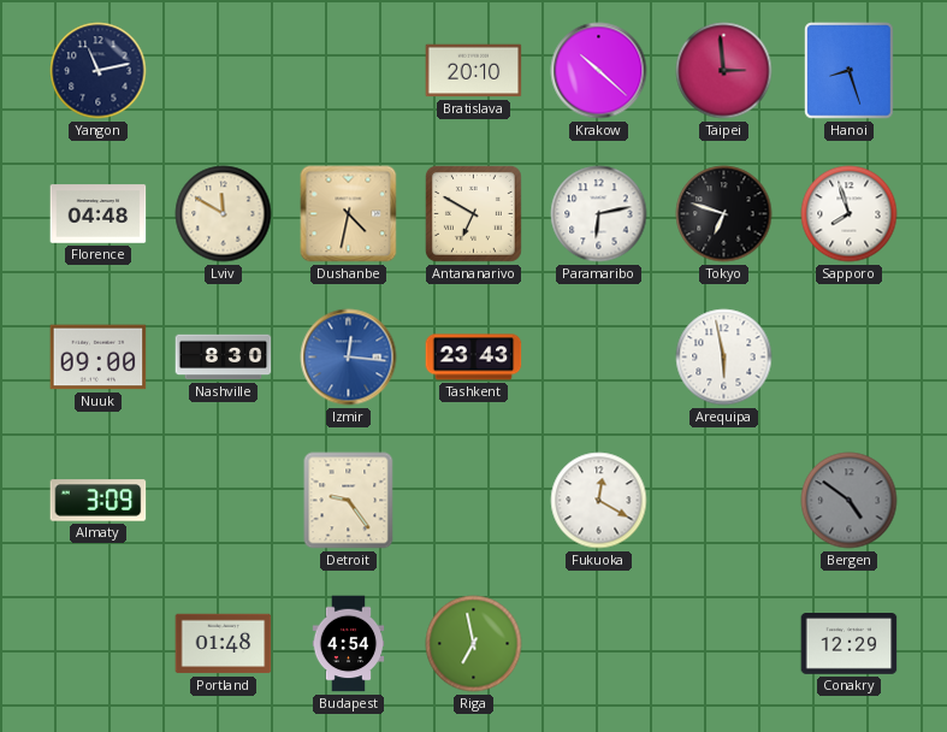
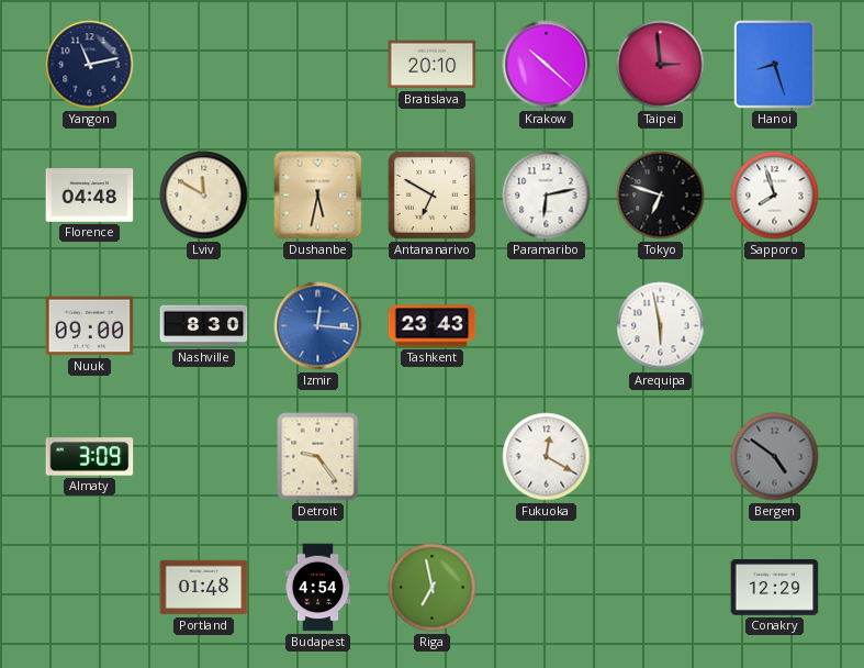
Dushanbe: 4:32 -> 5:32 (318, 196)
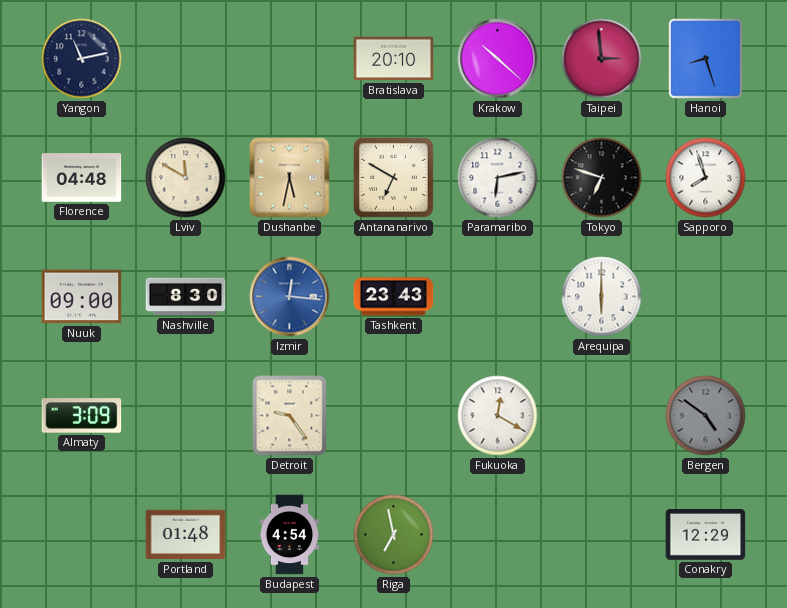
Arequipa: 5:58 -> 6:00 (602, 297)
